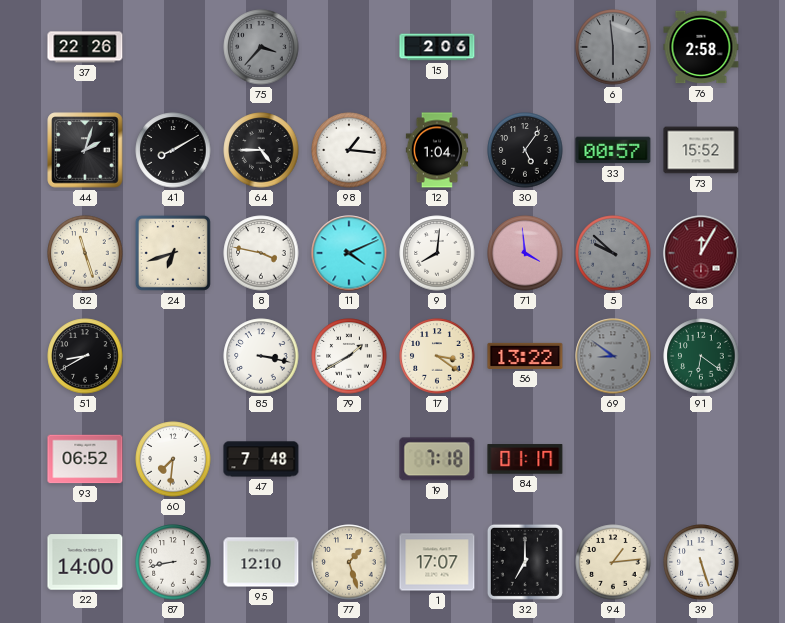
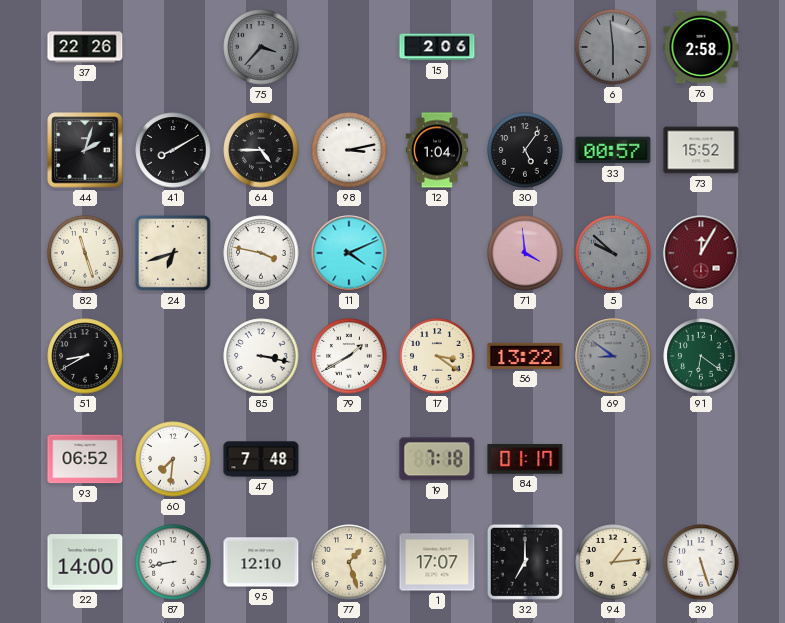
98: 1:16 -> 3:13 (349, 150)
9: 8:01 -> none (437, 253)
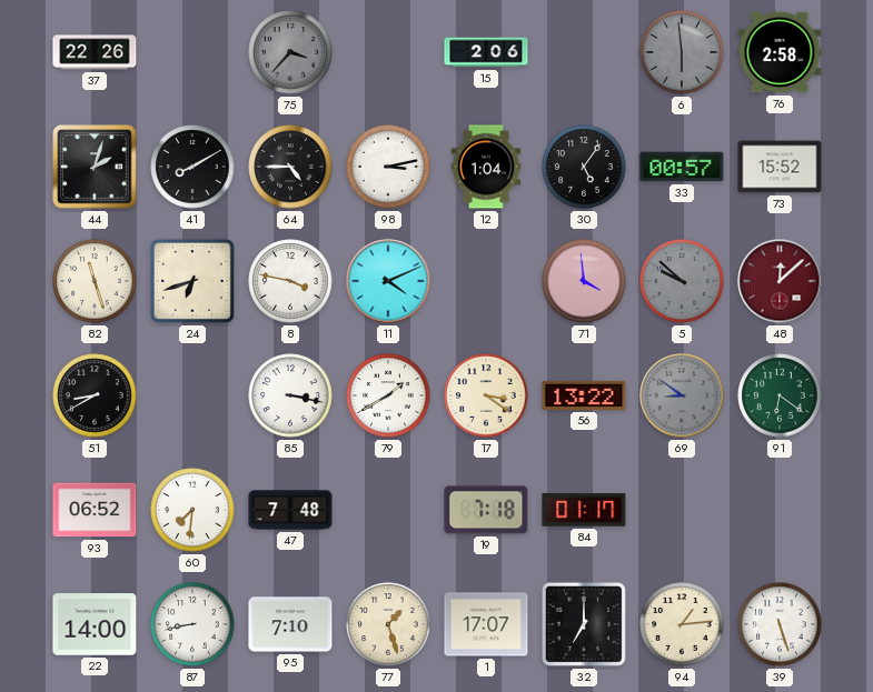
48: 12:05 -> 12:08 (780, 281)
95: 12:10 -> 7:10 (290, 624)
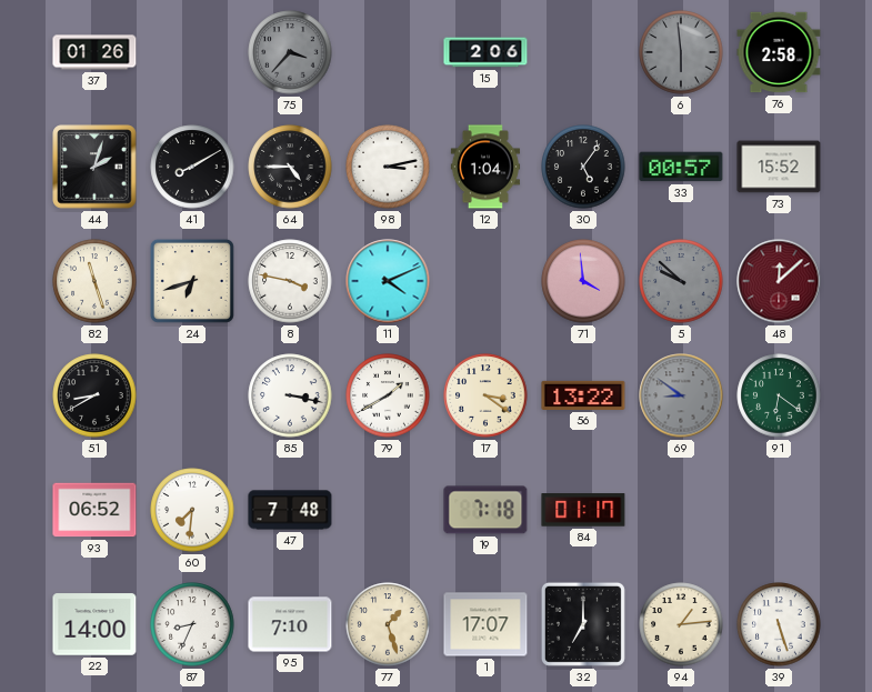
37: 22:26 -> 01:26 (94, 52)
87: 8:43 -> 8:34 (192, 624)
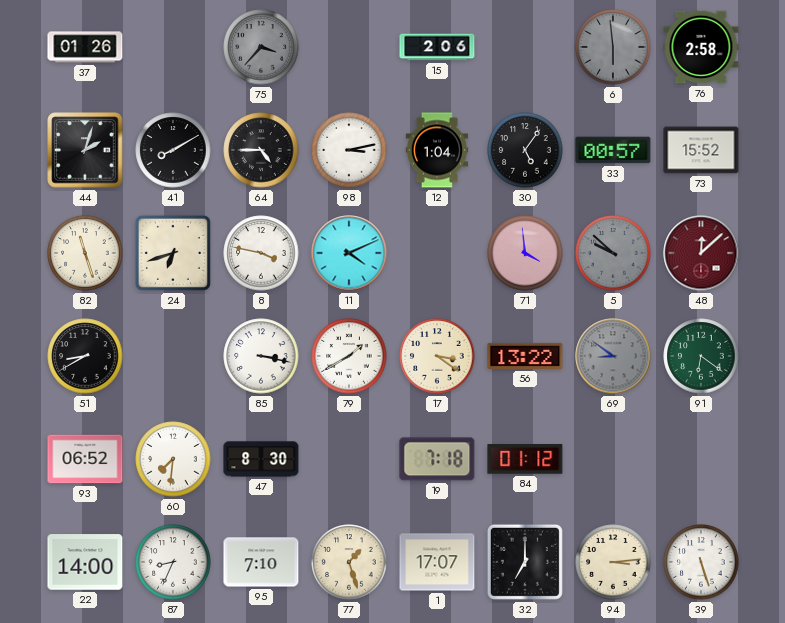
47: 7:48 -> 8:30 (261, 459)
84: 01:17 -> 01:12 (525, 459)
94: 1:14 -> 3:14 (613, 562)
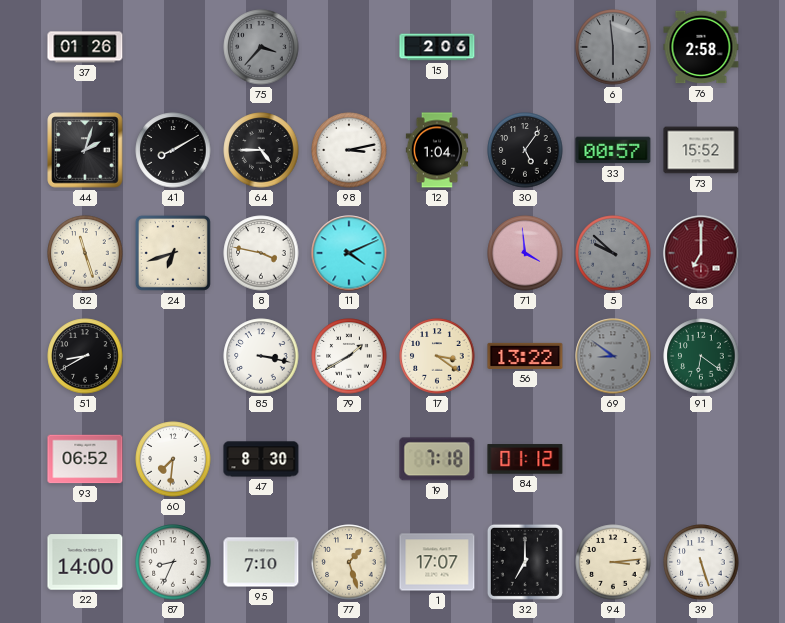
48: 12:08 -> 7:00 (701, 253)
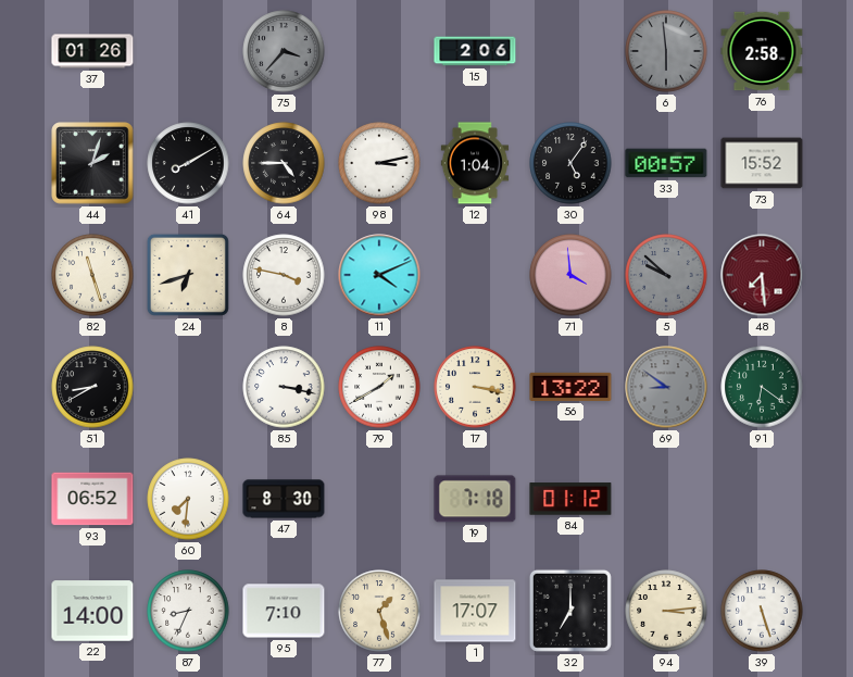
48: 7:00 -> 7:29 (762, 275)
17: 3:21 -> 3:17 (475, 387)
